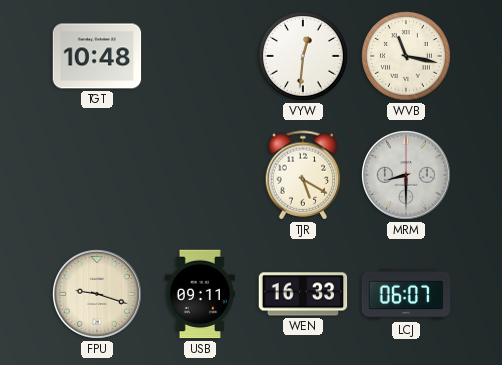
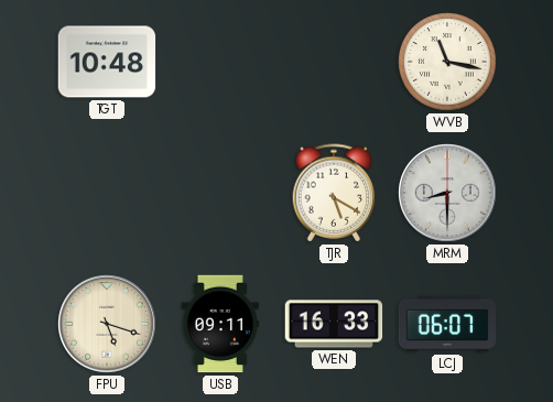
VYW: 12:31 -> none (304, 57)
FPU: 9:18 -> 5:18 (108, 325)
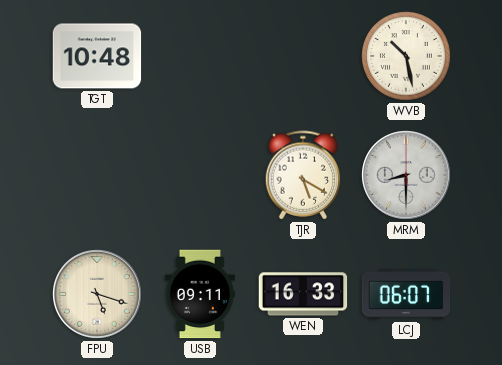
WVB: 11:17 -> 10:28 (407, 57)
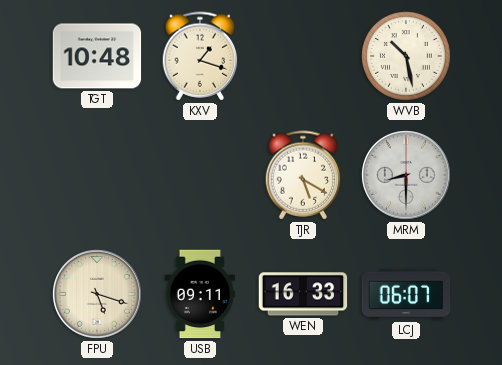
KXV: none -> 1:18 (200, 56)
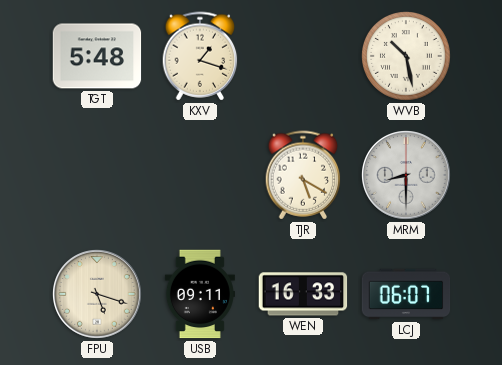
TGT: 10:48 -> 5:48 (97, 56)
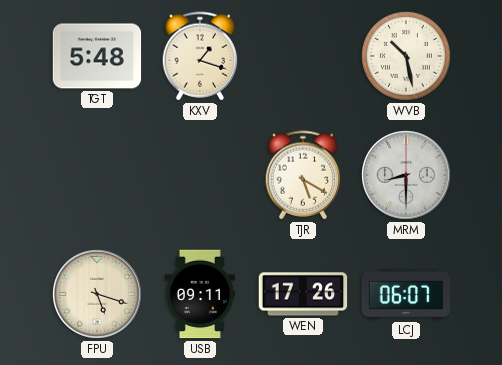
WEN: 16:33 -> 17:26 (303, 294)
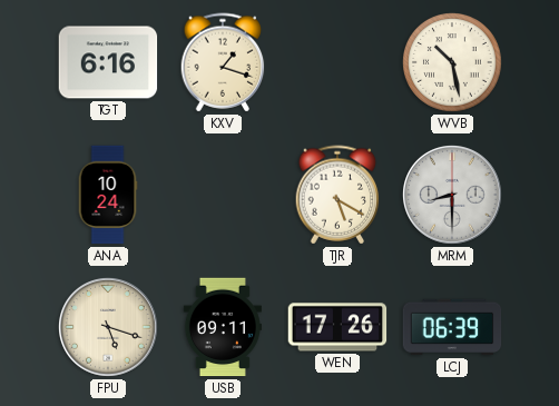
TGT: 5:48 -> 6:16 (108, 62)
ANA: none -> 10:24 (108, 195)
LCJ: 06:07 -> 06:39 (452, 327)
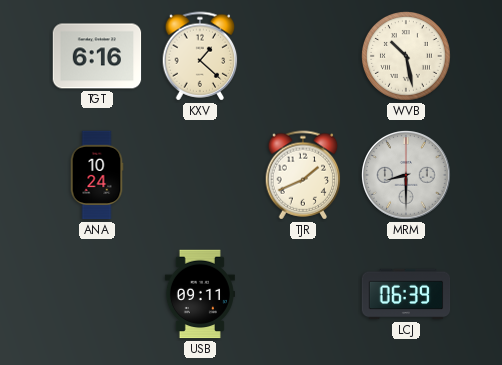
KXV: 1:18 -> 1:22 (200, 56)
TJR: 5:20 -> 1:41 (303, 175)
FPU: 5:18 -> none (109, 328)
WEN: 17:26 -> none (337, 327)
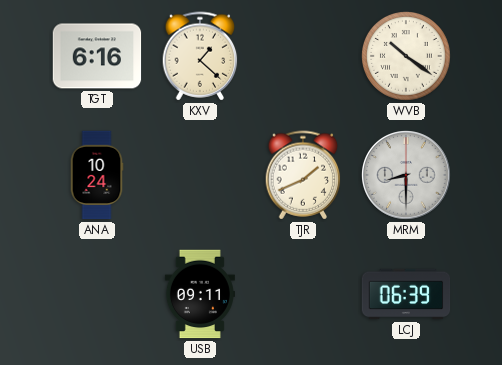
WVB: 10:28 -> 10:21 (407, 57)
